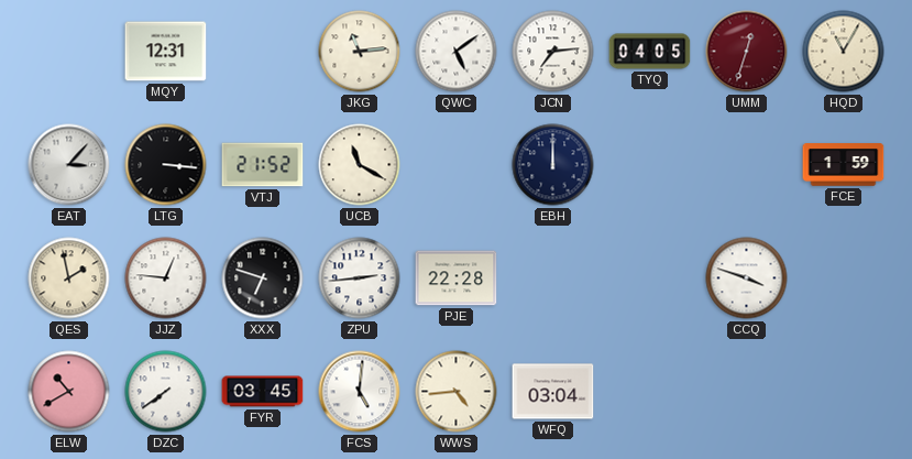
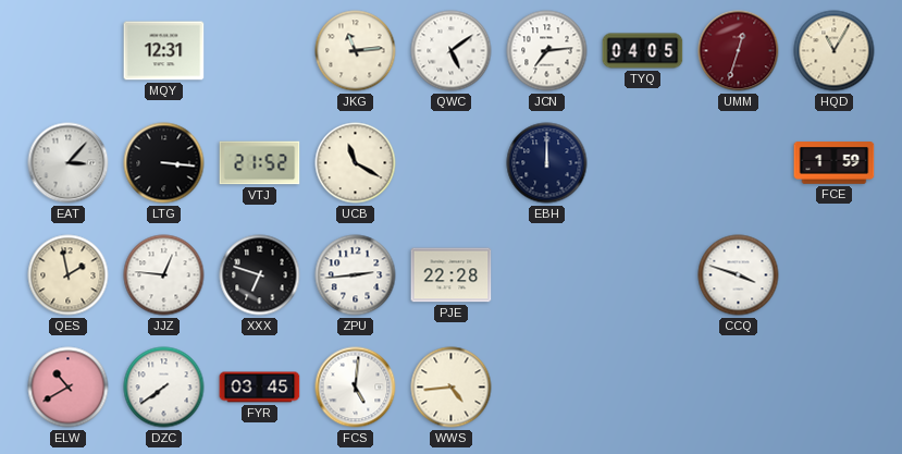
WFQ: 03:04 -> none (553, 392)
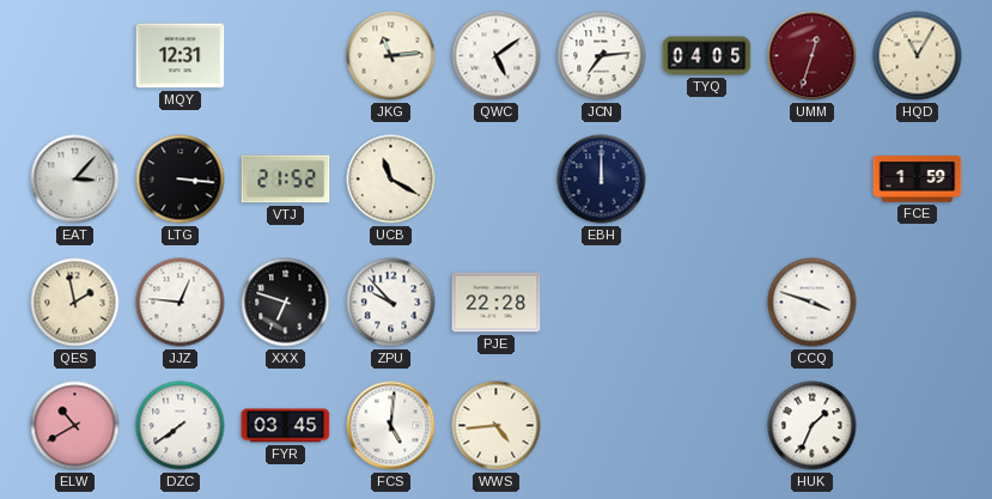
ZPU: 2:44 -> 9:53 (391, 303)
HUK: none -> 1:34 (813, 426)
